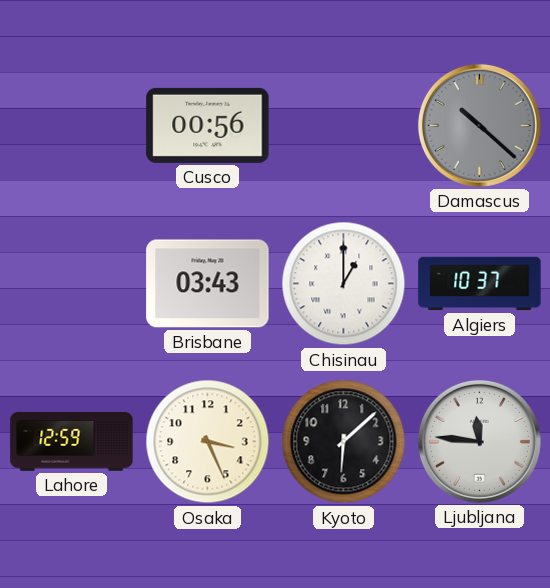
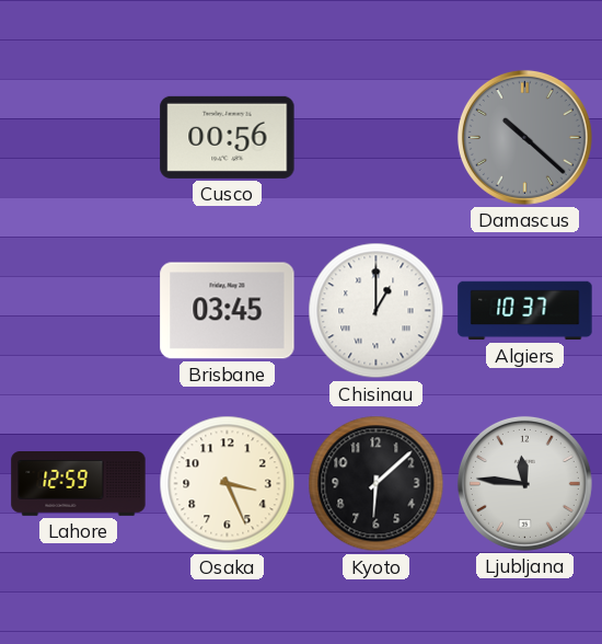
Brisbane: 03:43 -> 03:45 (228, 311)
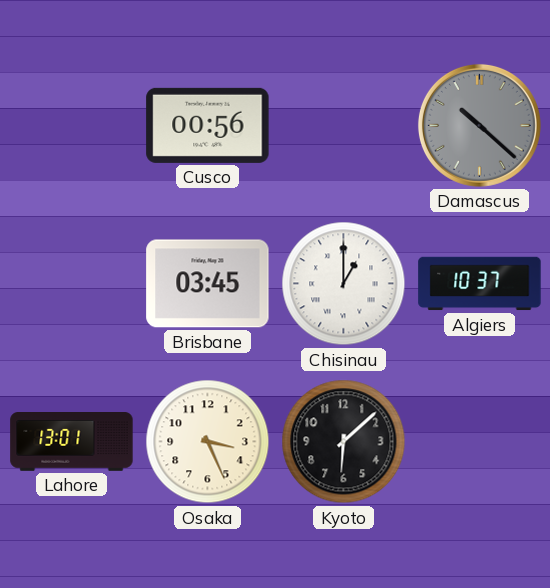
Lahore: 12:59 -> 13:01 (72, 442)
Ljubljana: 11:46 -> none (524, 483)
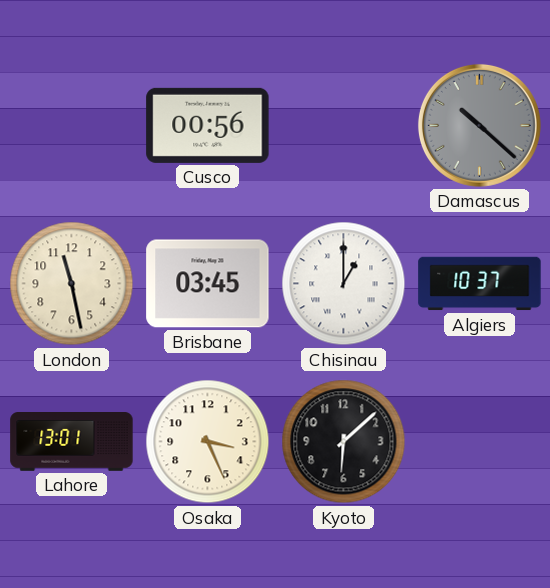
London: none -> 11:28 (72, 284)
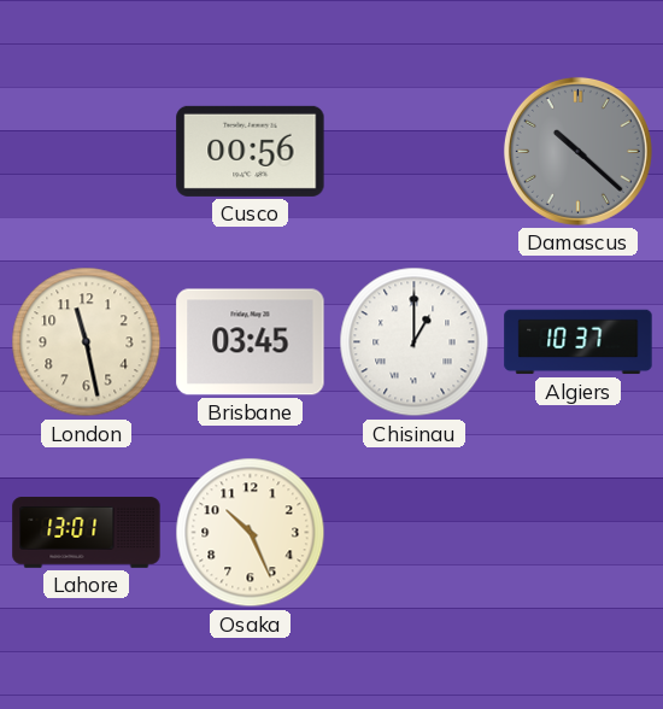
Osaka: 3:26 -> 10:26 (251, 533)
Kyoto: 6:08 -> none (344, 442)
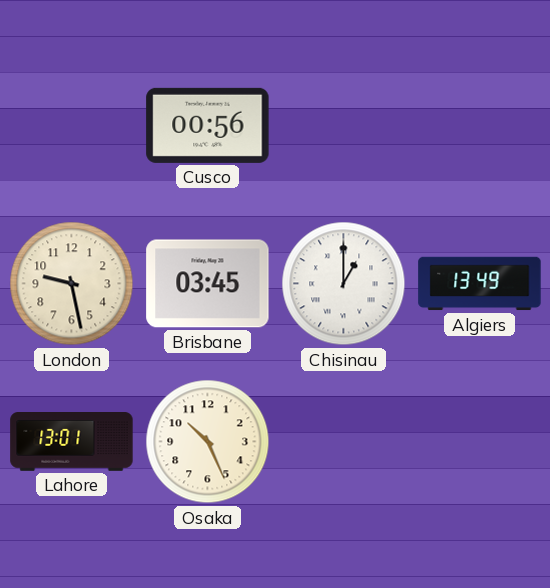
Damascus: 10:22 -> none (577, 151)
London: 11:28 -> 9:28 (72, 284)
Algiers: 10:37 -> 13:49 (480, 284)
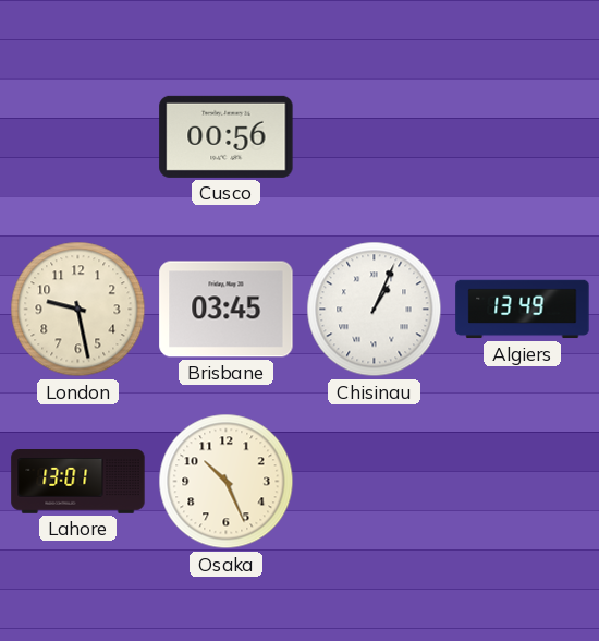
Chisinau: 1:00 -> 1:04 (375, 310)
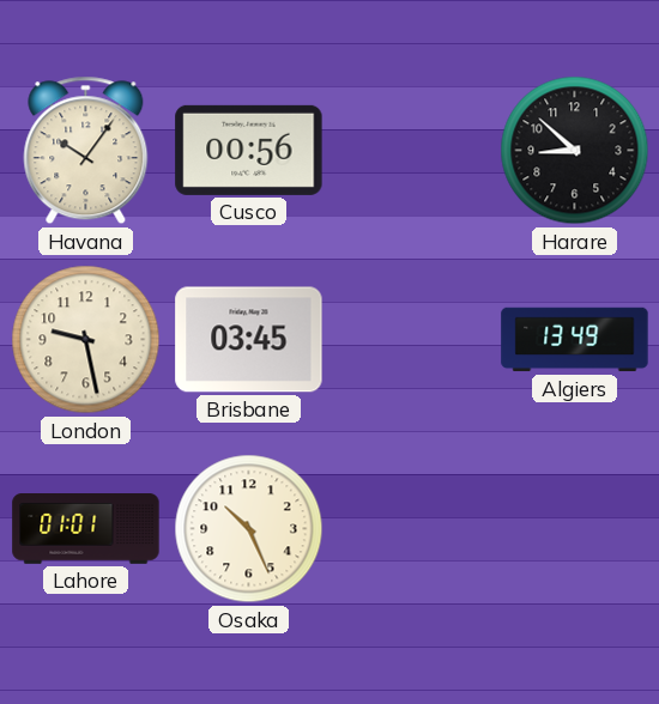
Havana: none -> 10:06 (86, 151)
Harare: none -> 8:52 (575, 151)
Chisinau: 1:04 -> none (375, 310)
Lahore: 13:01 -> 01:01 (86, 529)
